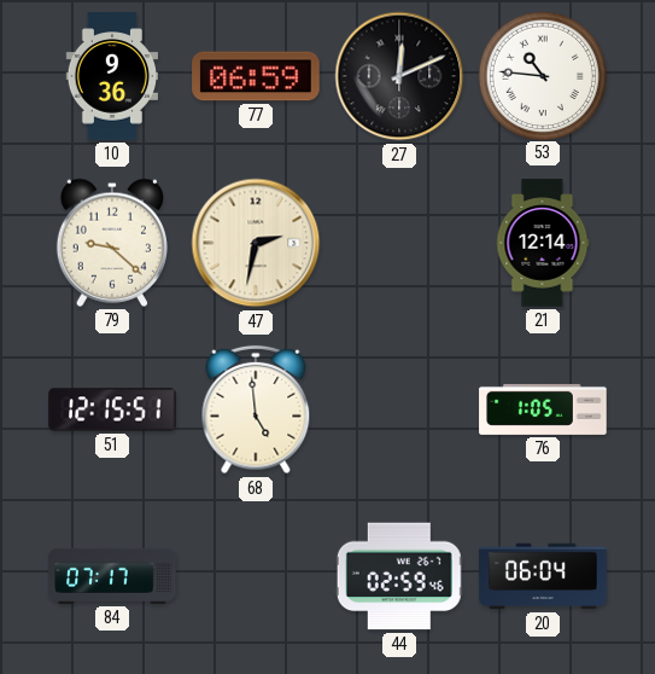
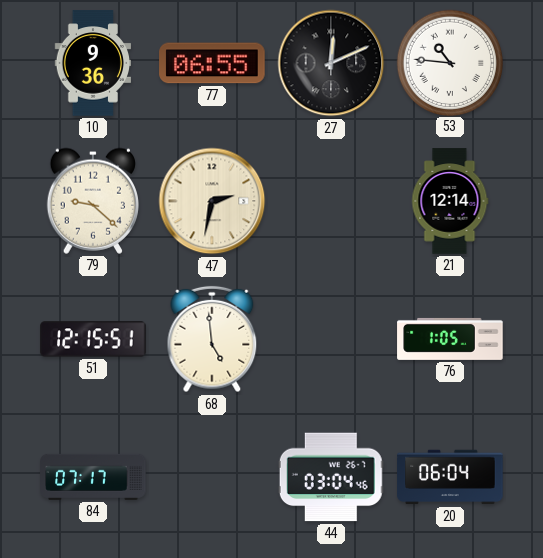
77: 06:59 -> 06:55 (212, 63)
44: 02:59 -> 03:04 (331, 477)
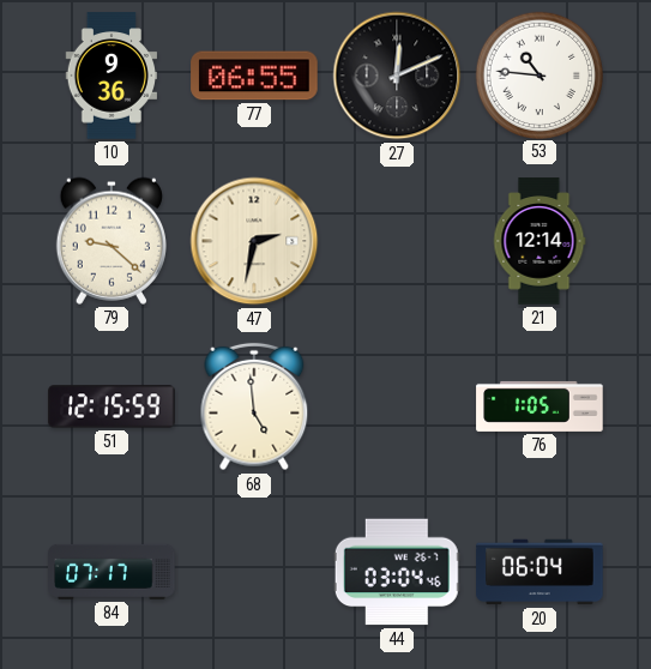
51: 12:15:51 -> 12:15:59 (111, 406)
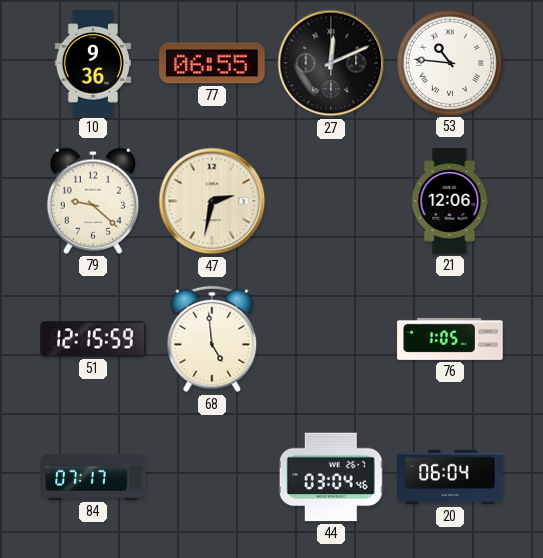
21: 12:14 -> 12:06 (450, 201)
